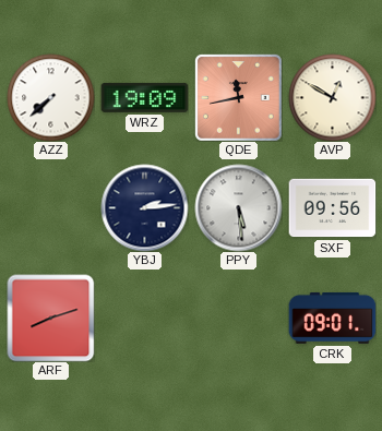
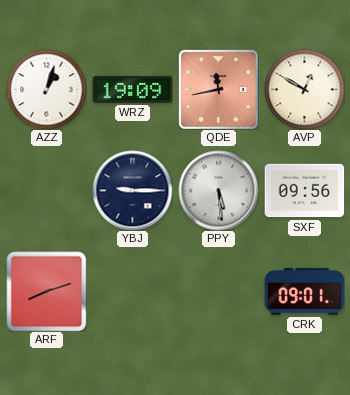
AZZ: 7:38 -> 1:03 (46, 89)
YBJ: 2:14 -> 9:15 (132, 190)
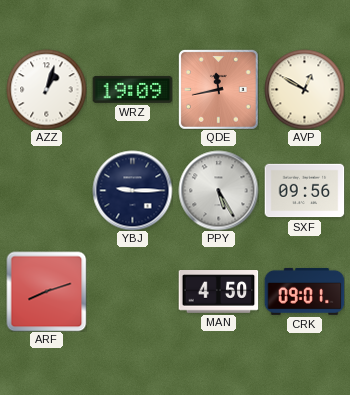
PPY: 5:29 -> 5:25 (218, 190)
MAN: none -> 4:50 (218, 292)
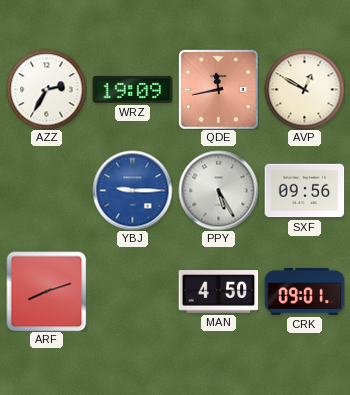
AZZ: 1:03 -> 2:35 (46, 89)
YBJ dial: navy -> blue (132, 190)
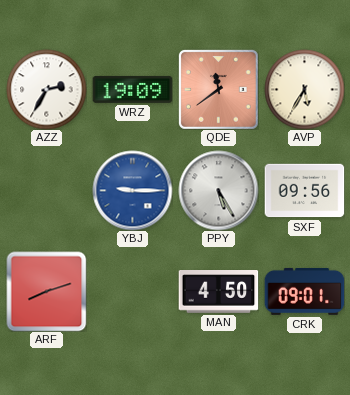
QDE: 11:43 -> 11:39 (218, 89)
AVP: 12:50 -> 5:35 (304, 89)
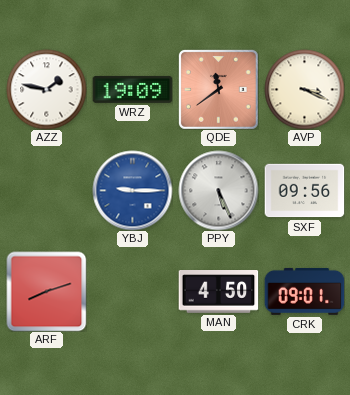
AZZ: 2:35 -> 1:47 (46, 89)
AVP: 5:35 -> 3:19 (304, 89)
PPY: 5:25 -> 5:26 (218, 190)
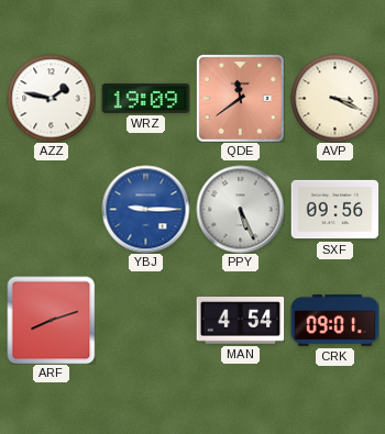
MAN: 4:50 -> 4:54 (240, 321)
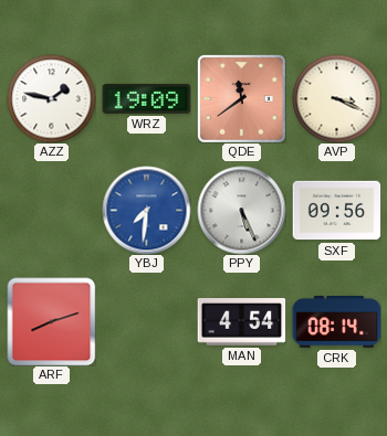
YBJ: 9:15 -> 7:31 (146, 210)
CRK: 09:01 -> 08:14 (336, 321)
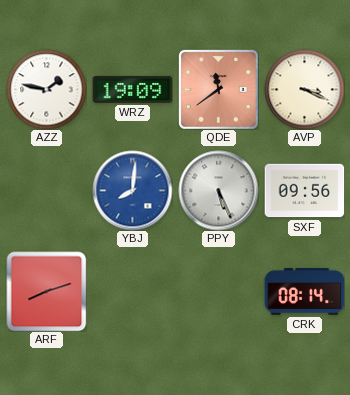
YBJ: 7:31 -> 8:01 (132, 190)
MAN: 4:54 -> none (241, 322)
